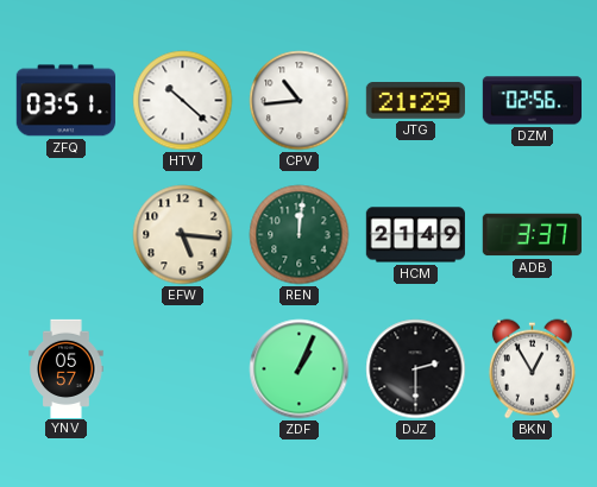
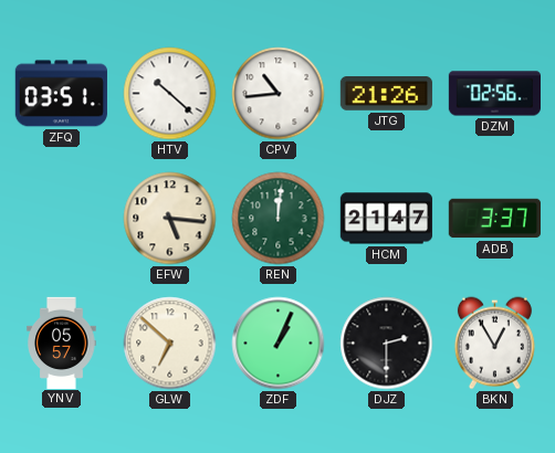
JTG: 21:29 -> 21:26 (386, 94)
HCM: 21:49 -> 21:47 (386, 219)
GLW: none -> 6:52 (170, 344)
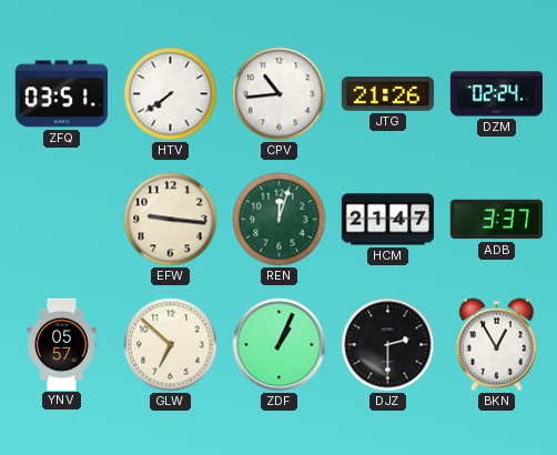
HTV: 10:22 -> 7:39 (171, 94)
DZM: 02:56 -> 02:24 (496, 94)
EFW: 5:16 -> 9:16 (171, 220)
REN: 12:01 -> 12:03 (280, 220)
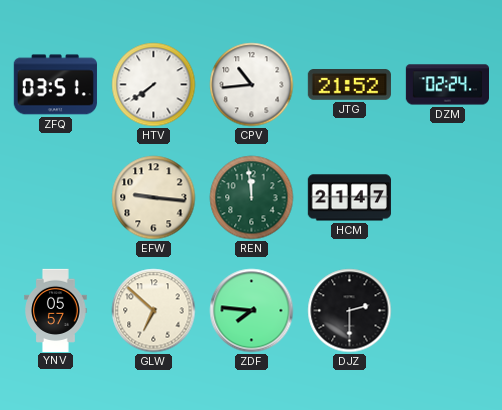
JTG: 21:26 -> 21:52 (349, 85)
REN: 12:03 -> 11:59 (252, 198)
ADB: 3:37 -> none (496, 220)
ZDF: 1:04 -> 7:46 (252, 311)
BKN: 12:55 -> none (496, 345)
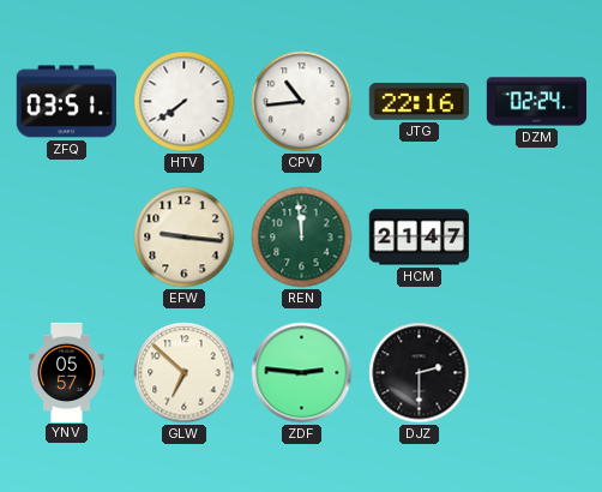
JTG: 21:52 -> 22:16 (419, 102)
ZDF: 7:46 -> 2:46 (302, 373)
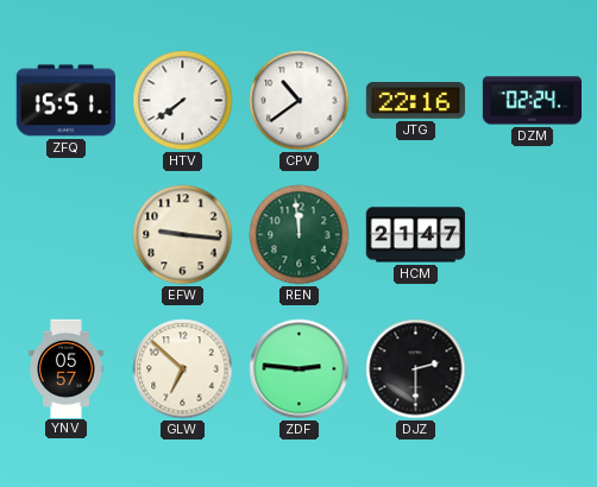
ZFQ: 03:51 -> 15:51 (65, 101)
CPV: 10:44 -> 10:39 (300, 101)
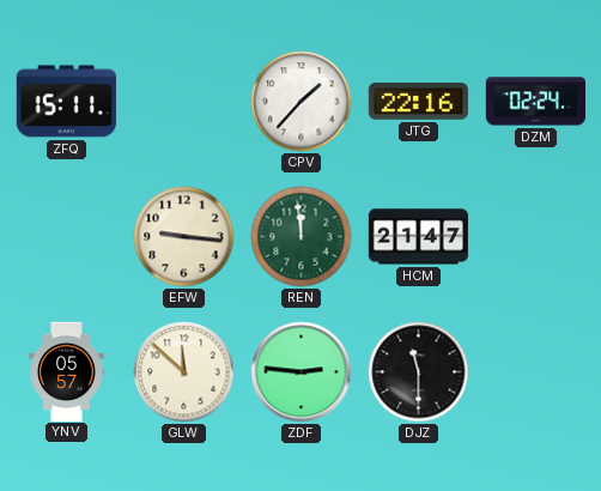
ZFQ: 15:51 -> 15:11 (66, 102)
HTV: 7:39 -> none (183, 101)
CPV: 10:39 -> 1:37 (302, 102)
GLW: 6:52 -> 11:52 (184, 372)
DJZ: 2:30 -> 11:30 (419, 372)
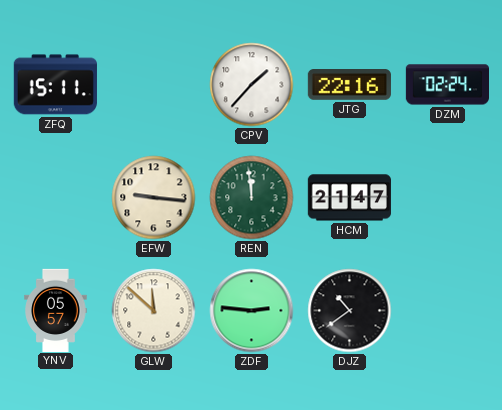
DJZ: 11:30 -> 10:39 (350, 311)
